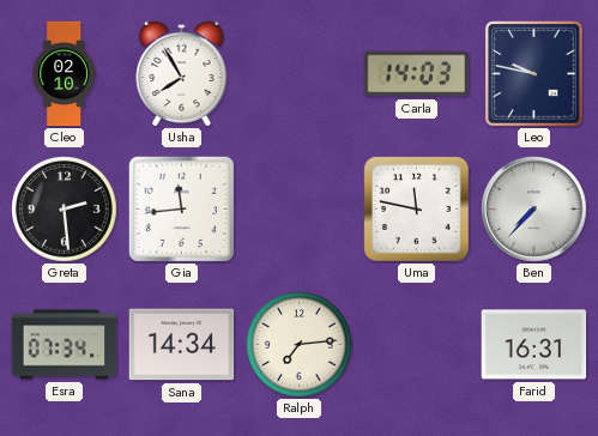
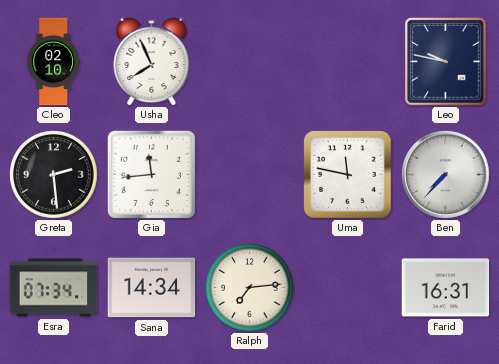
Usha: 7:55 -> 7:56 (152, 61)
Carla: 14:03 -> none (417, 74)
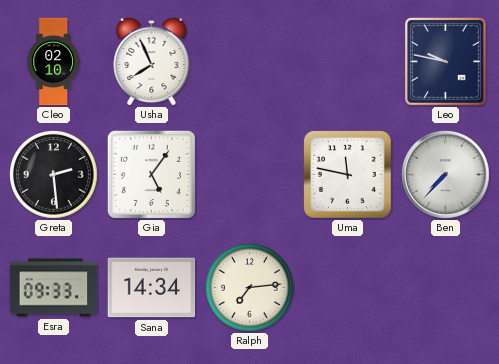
Gia: 11:44 -> 5:06 (151, 174)
Esra: 07:34 -> 09:33 (54, 288)
Farid: 16:31 -> none (446, 288)
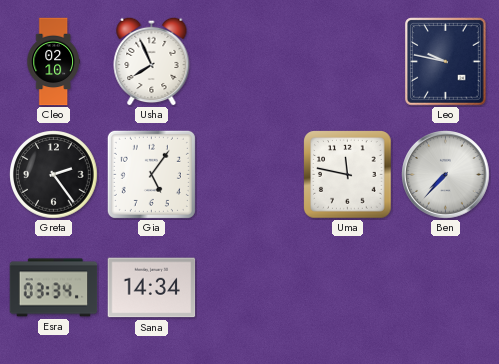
Greta: 2:29 -> 2:24 (54, 175)
Esra: 09:33 -> 03:34 (54, 288)
Ralph: 7:14 -> none (250, 288)
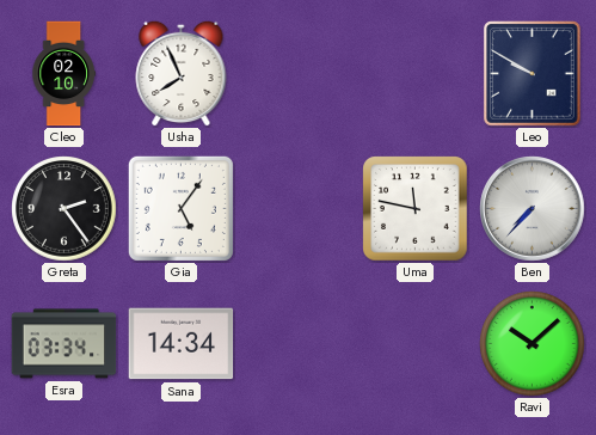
Leo: 9:47 -> 9:50 (533, 74)
Ravi: none -> 10:08 (533, 344)
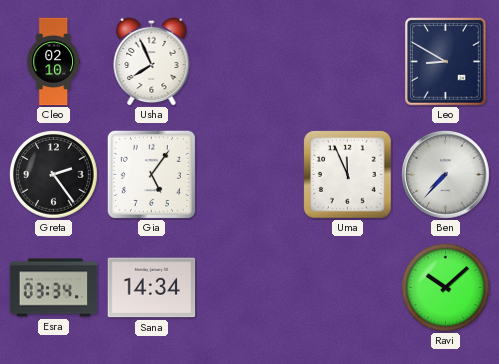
Leo: 9:50 -> 8:50 (446, 62)
Uma: 11:47 -> 11:56 (348, 175)
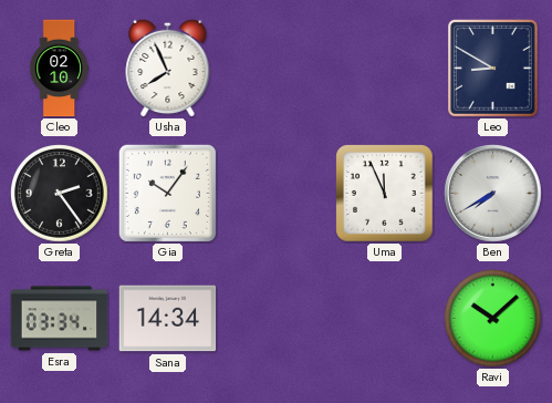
Gia: 5:06 -> 10:06 (167, 193)
Ben: 7:37 -> 7:40 (493, 194)
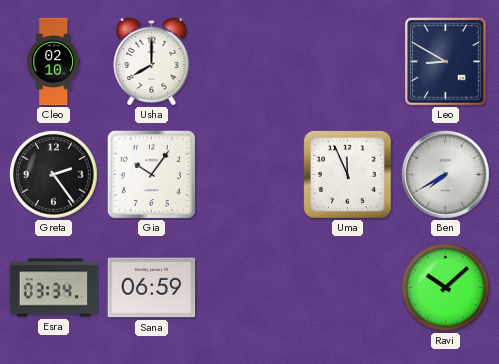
Usha: 7:56 -> 8:00 (152, 61)
Sana: 14:34 -> 06:59 (152, 288)
